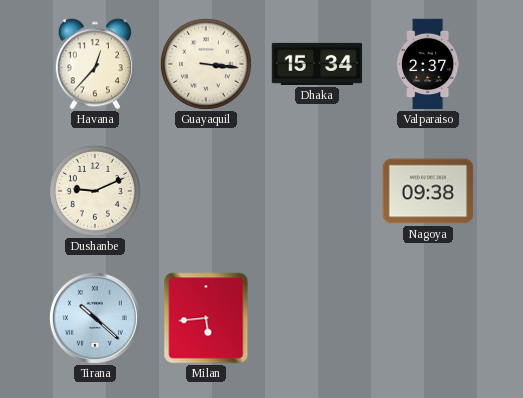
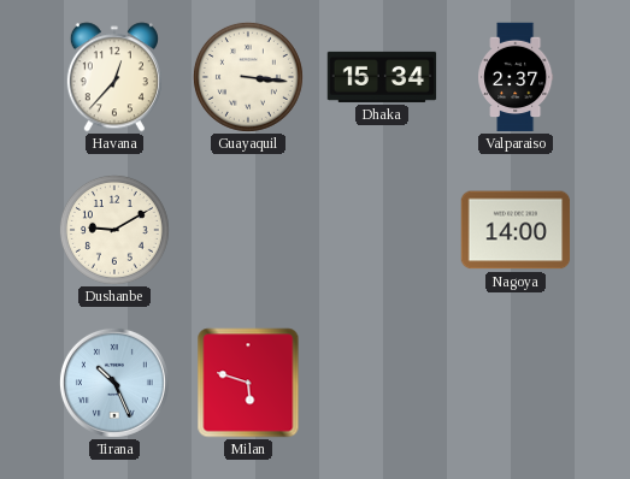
Dushanbe: 9:11 -> 9:10 (114, 230)
Nagoya: 09:38 -> 14:00 (516, 230)
Tirana: 10:22 -> 10:26 (114, 383)
Milan: 5:44 -> 5:48 (248, 383)
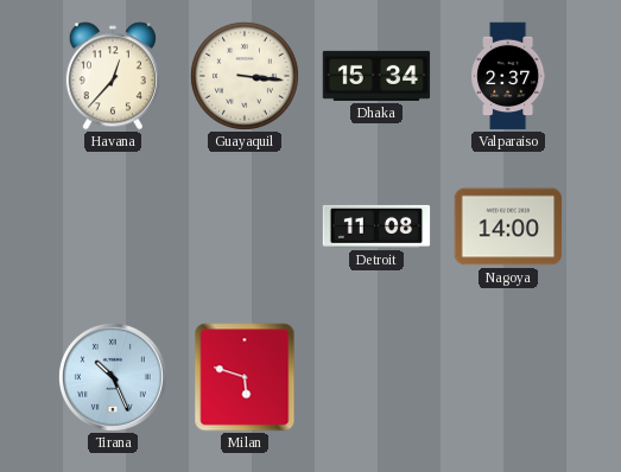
Dushanbe: 9:10 -> none (114, 230)
Detroit: none -> 11:08 (376, 227)
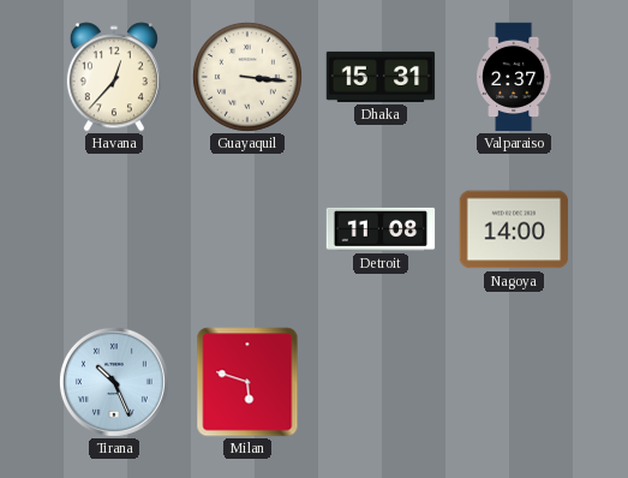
Dhaka: 15:34 -> 15:31 (381, 77)
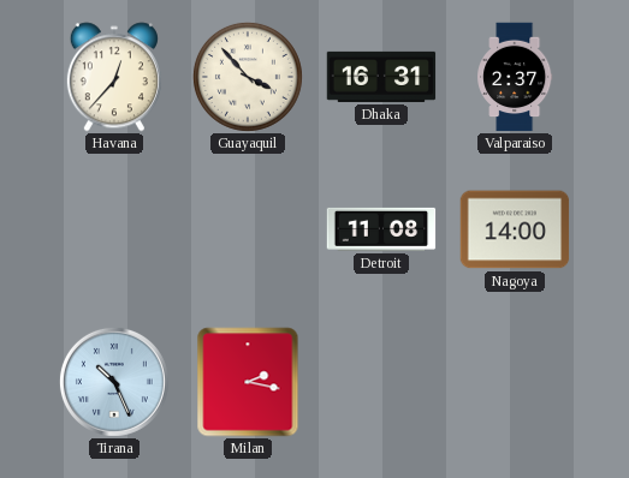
Guayaquil: 3:16 -> 3:53 (248, 77)
Dhaka: 15:31 -> 16:31 (381, 77)
Milan: 5:48 -> 2:17 (248, 382)
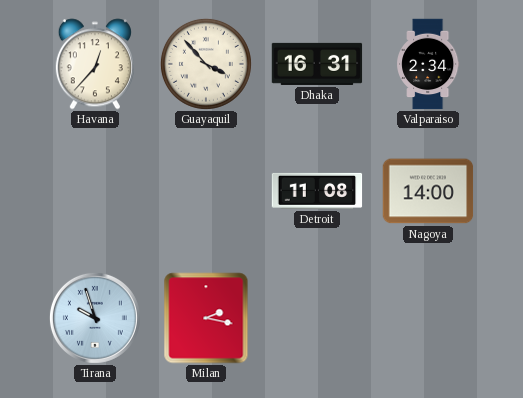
Valparaiso: 2:37 -> 2:34 (429, 64)
Tirana: 10:26 -> 9:57 (95, 318)
